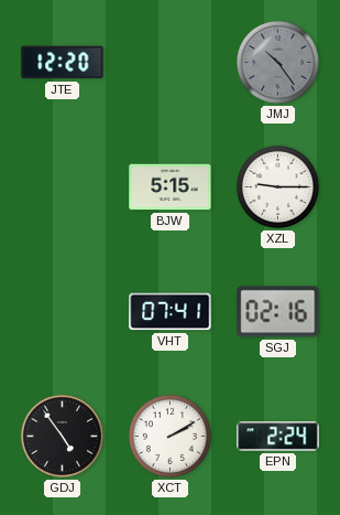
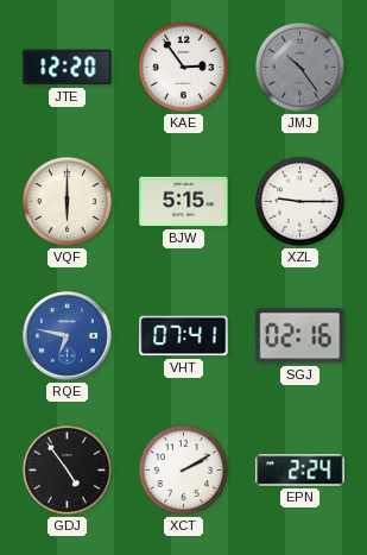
KAE: none -> 2:54 (183, 67)
VQF: none -> 6:00 (67, 201)
RQE: none -> 6:47 (68, 336)
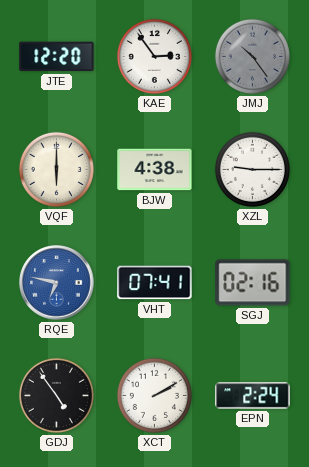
BJW: 5:15 -> 4:38 (155, 170)
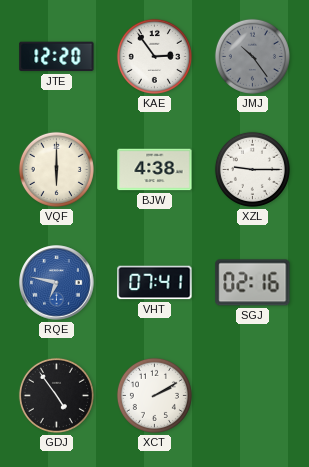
EPN: 2:24 -> none (253, 396)
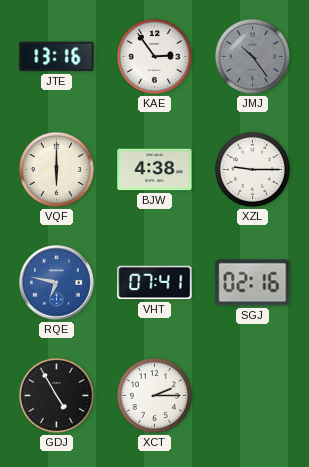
JTE: 12:20 -> 13:16 (57, 57)
GDJ: 4:54 -> 4:55 (56, 395)
XCT: 2:10 -> 2:15 (154, 395)
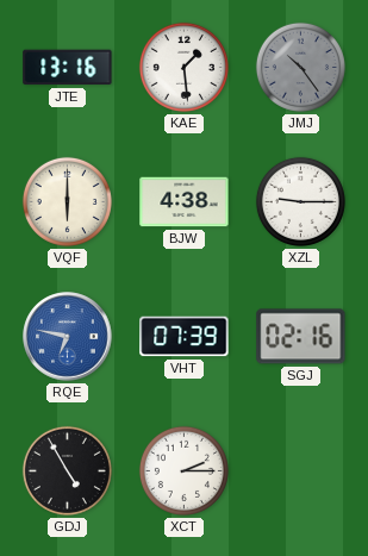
KAE: 2:54 -> 1:29 (183, 67)
VHT: 07:41 -> 07:39 (185, 337)
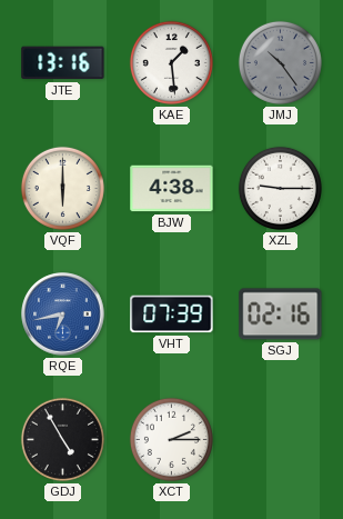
RQE: 6:47 -> 6:43 (63, 315)
